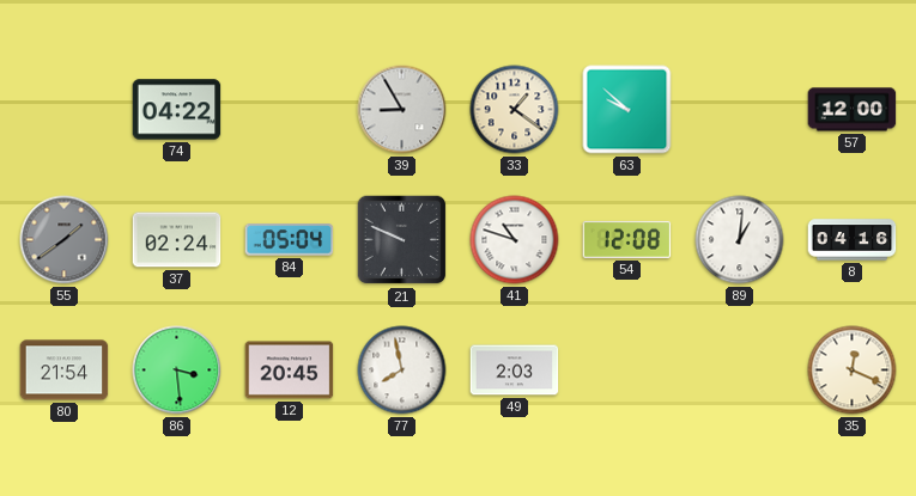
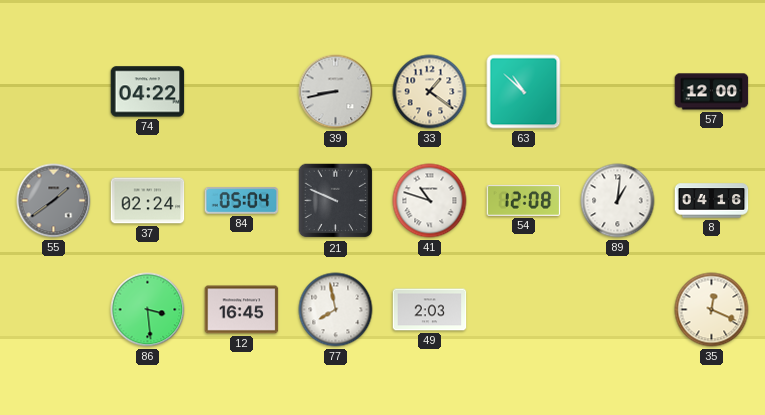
39: 8:55 -> 8:43 (336, 92)
63: 9:52 -> 10:52 (524, 92)
80: 21:54 -> none (65, 371)
12: 20:45 -> 16:45 (242, 310)
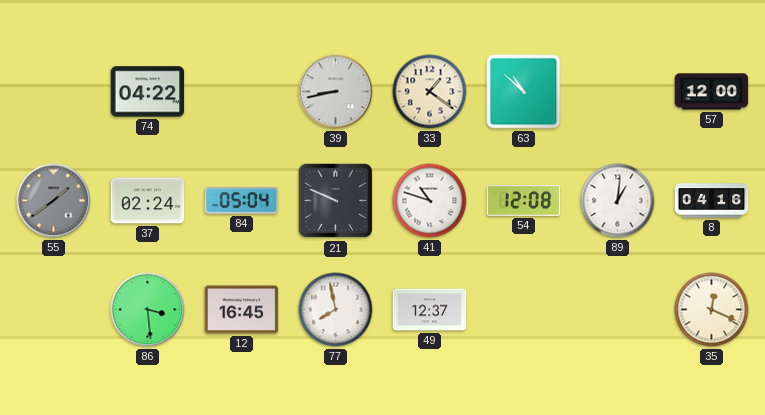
49: 2:03 -> 12:37 (430, 310)
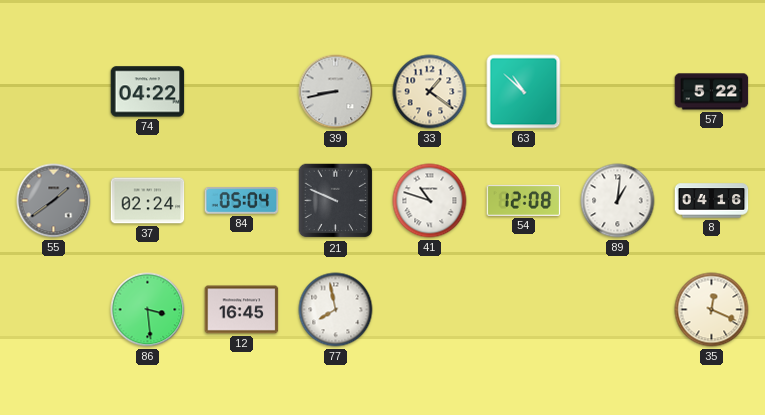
57: 12:00 -> 5:22 (712, 92)
49: 12:37 -> none (430, 310)
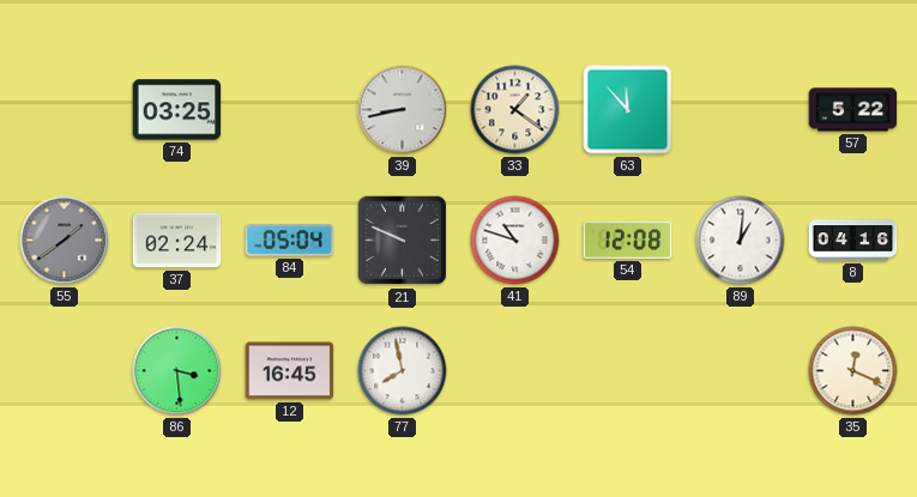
74: 04:22 -> 03:25 (177, 110)
63: 10:52 -> 11:53 (628, 110)
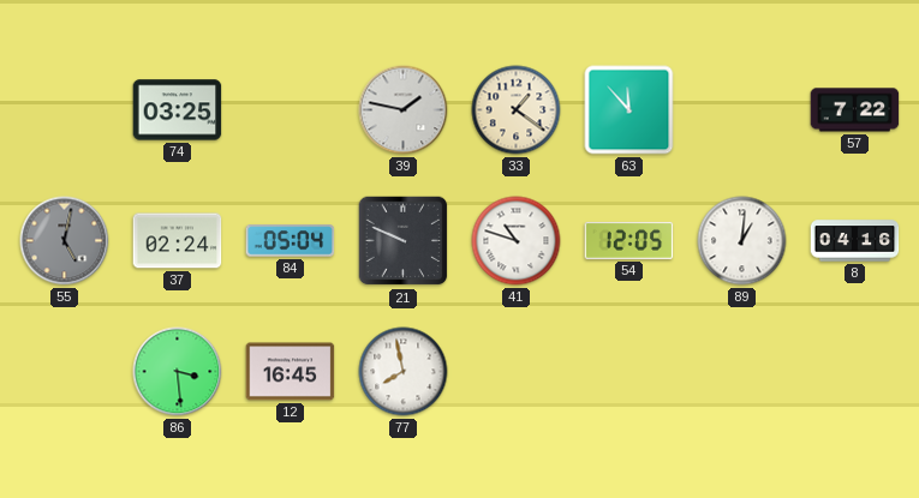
39: 8:43 -> 1:47 (404, 110)
57: 5:22 -> 7:22 (855, 110)
55: 1:39 -> 5:02 (65, 241)
54: 12:08 -> 12:05 (629, 240)
35: 12:19 -> none (853, 371)
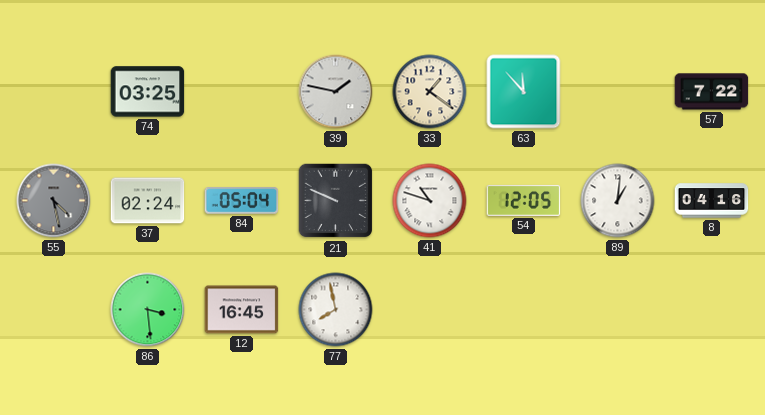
55: 5:02 -> 4:28 (54, 201)
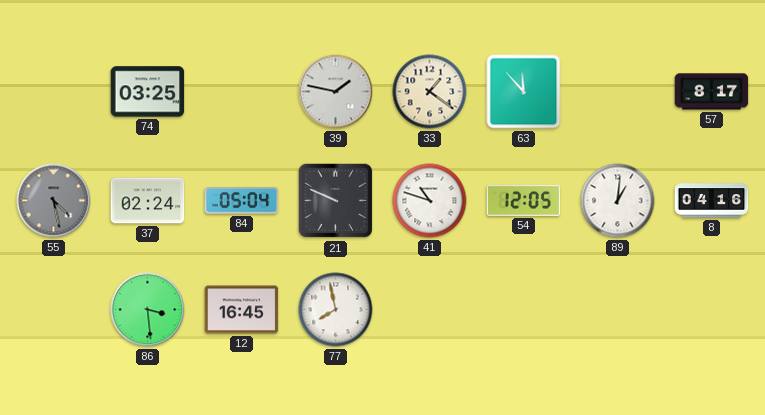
57: 7:22 -> 8:17 (712, 92)
